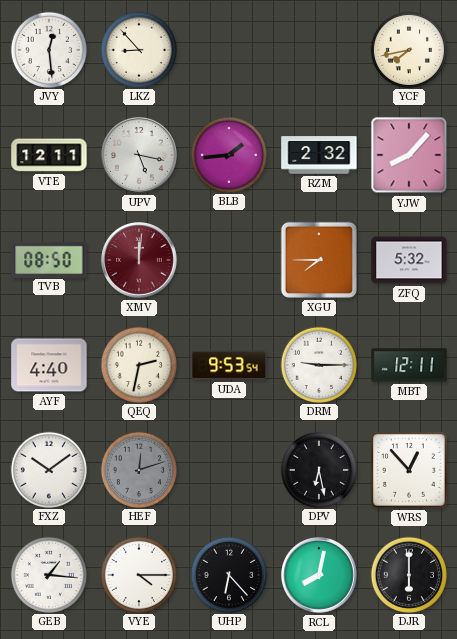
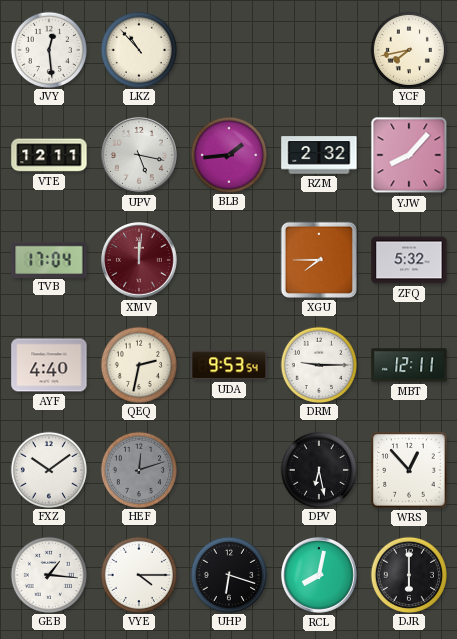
LKZ: 8:53 -> 10:53 (138, 49)
TVB: 08:50 -> 17:04 (49, 259)
UHP: 6:23 -> 6:18 (228, 574)
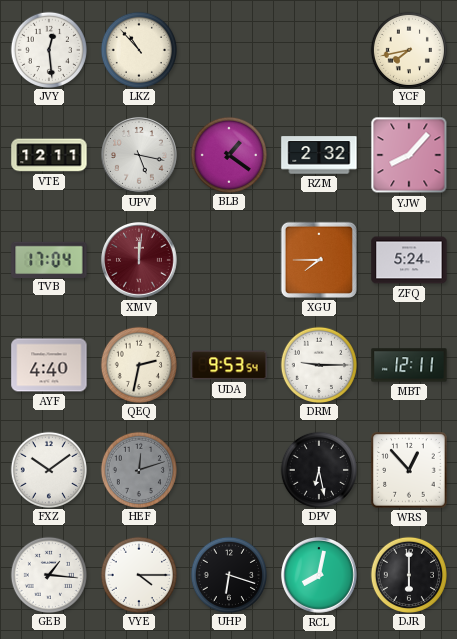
BLB: 1:44 -> 1:21 (228, 154)
ZFQ: 5:32 -> 5:24 (409, 260)
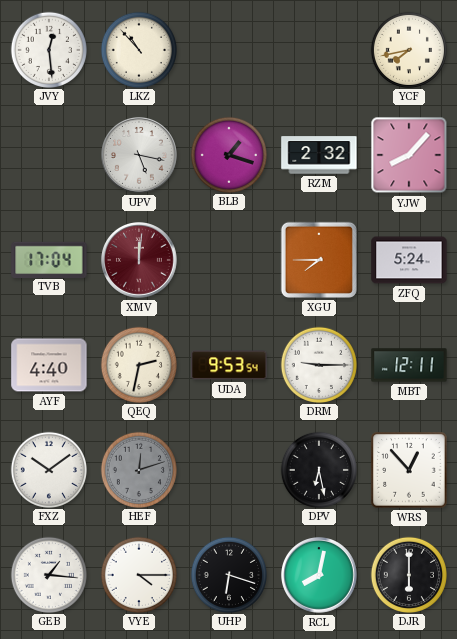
VTE: 12:11 -> none (49, 155)
BLB: 1:21 -> 1:18 (228, 154)
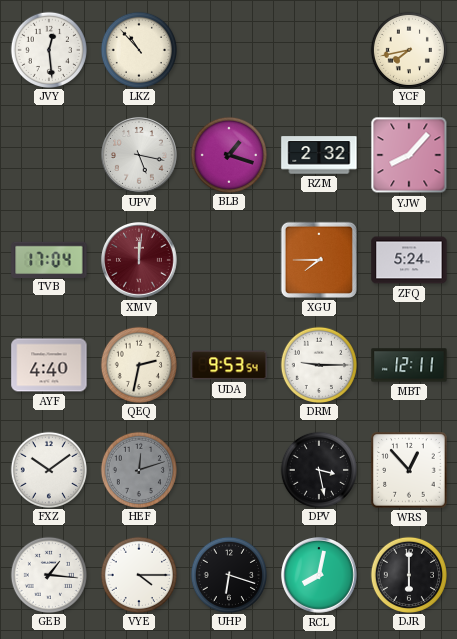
DPV: 6:28 -> 3:28 (318, 469)
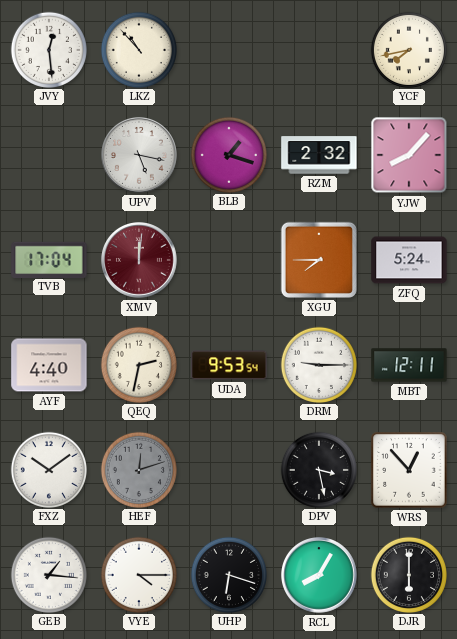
RCL: 8:02 -> 8:05 (320, 576)
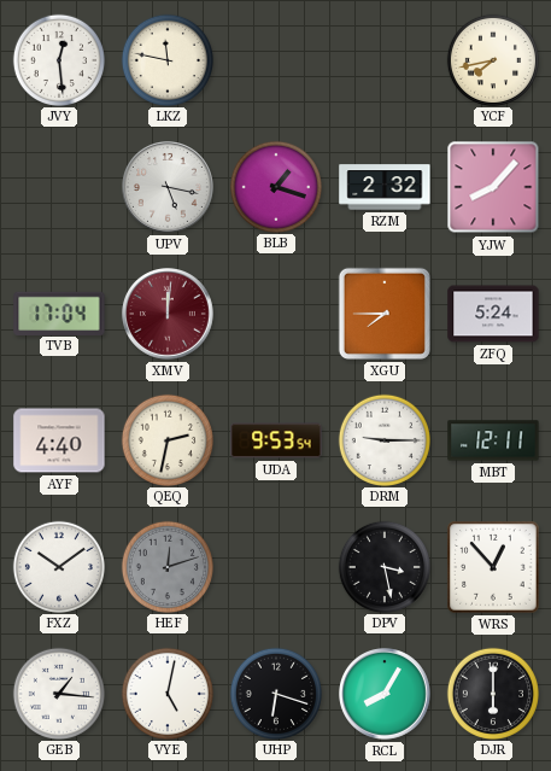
LKZ: 10:53 -> 11:47 (166, 59)
VYE: 4:15 -> 5:02 (166, 693)
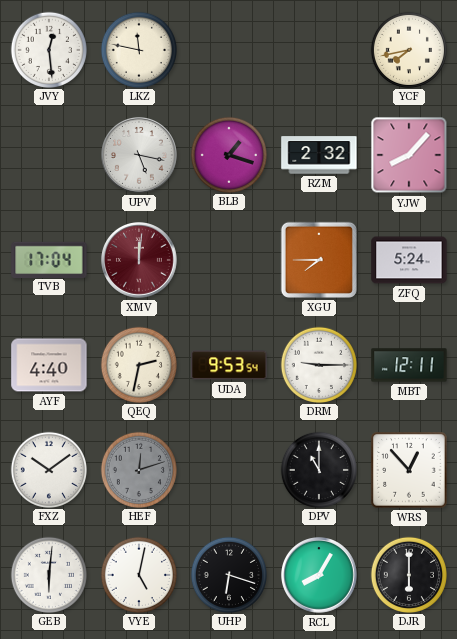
DPV: 3:28 -> 11:00 (318, 469)
GEB: 1:16 -> 6:01 (48, 574)
